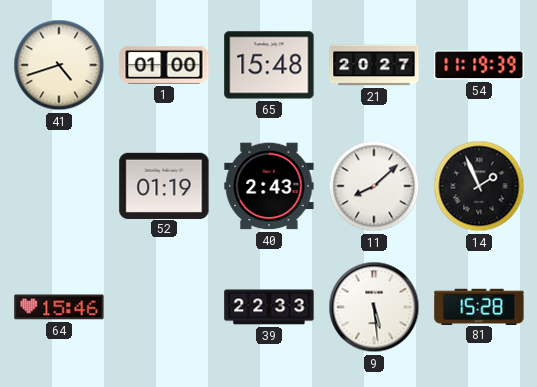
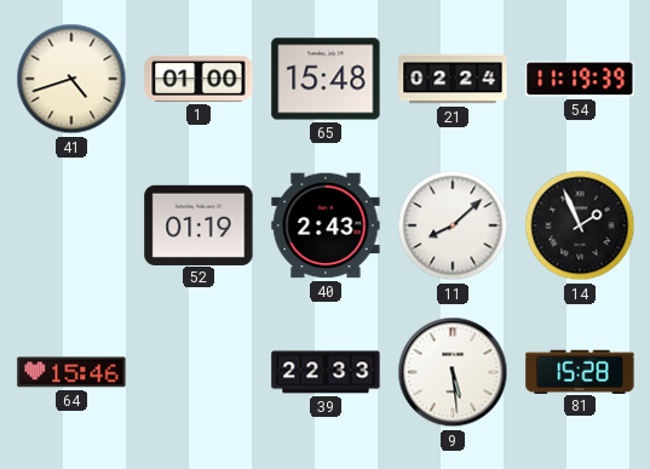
21: 20:27 -> 02:24 (453, 79)
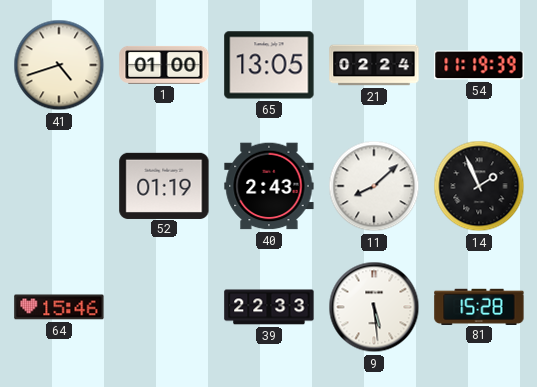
65: 15:48 -> 13:05 (269, 65)
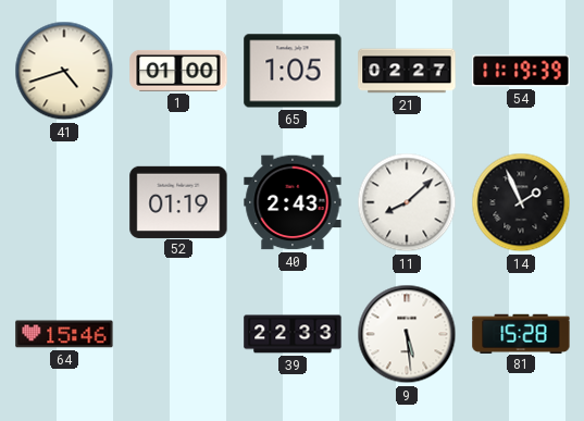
65: 13:05 -> 1:05 (293, 71)
21: 02:24 -> 02:27 (407, 71)
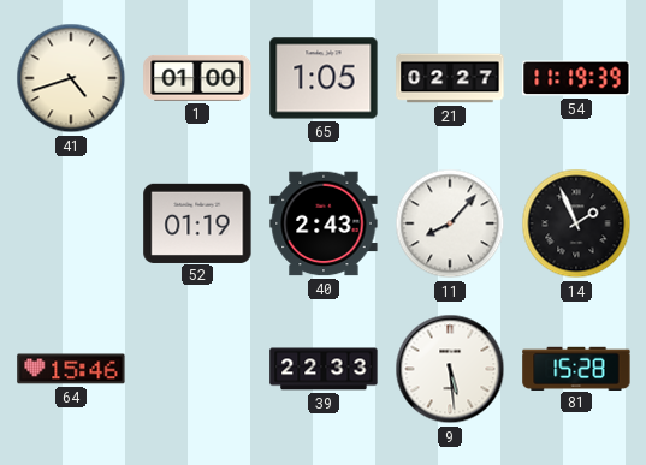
11: 8:08 -> 8:07 (450, 223)
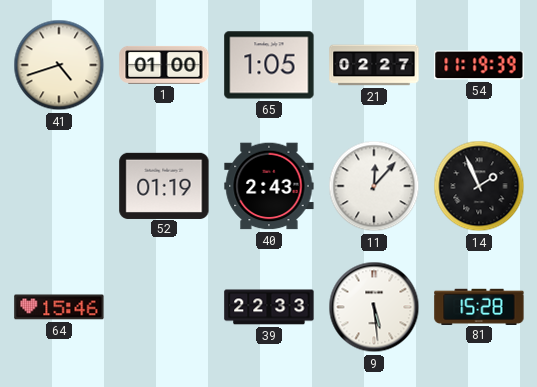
11: 8:07 -> 12:07 (374, 186)
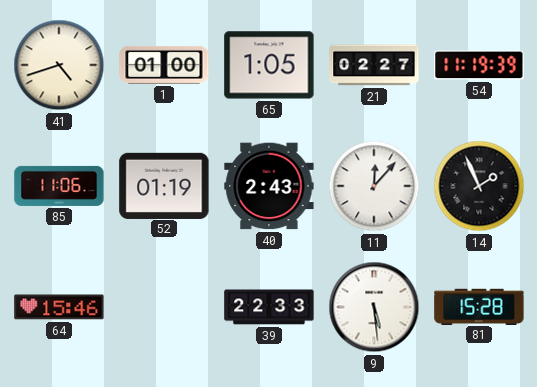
85: none -> 11:06 (59, 186)
